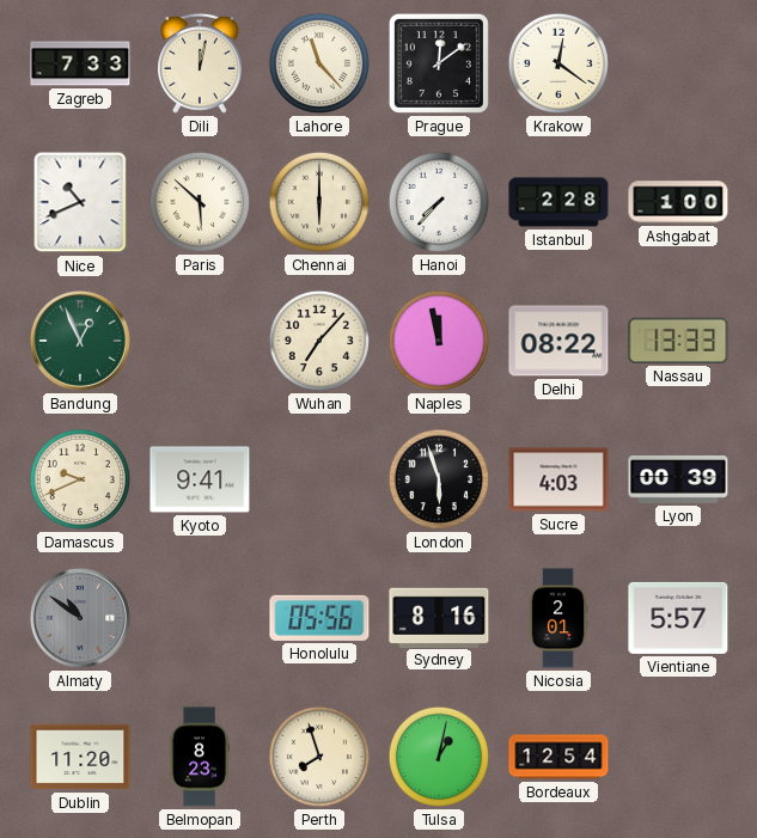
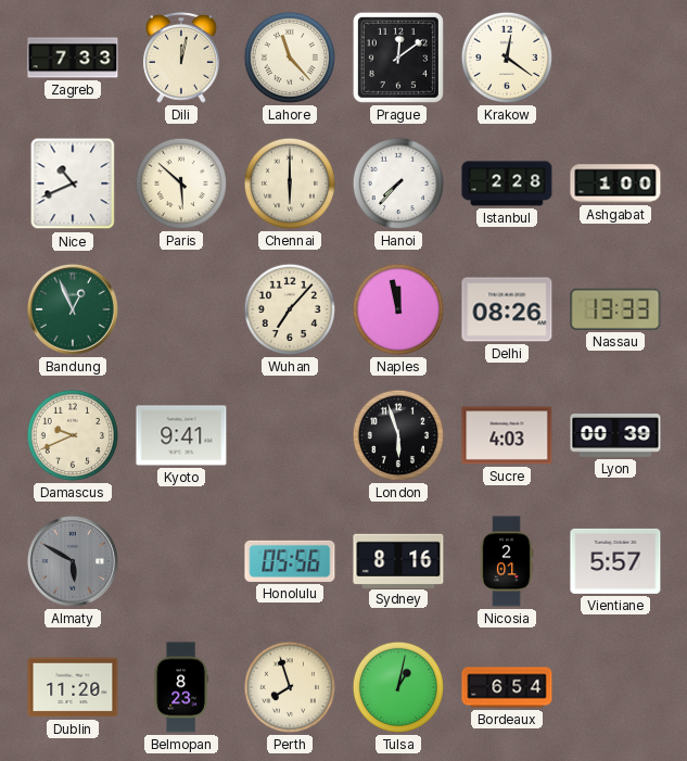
Delhi: 08:22 -> 08:26 (507, 309)
Almaty: 10:51 -> 5:50 (73, 561)
Bordeaux: 12:54 -> 6:54 (507, 687)
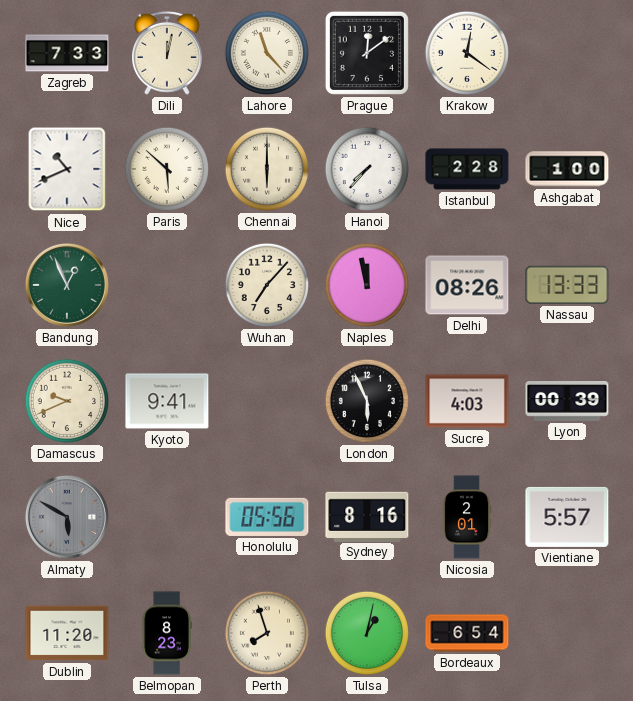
London: 5:57 -> 5:56 (367, 401)
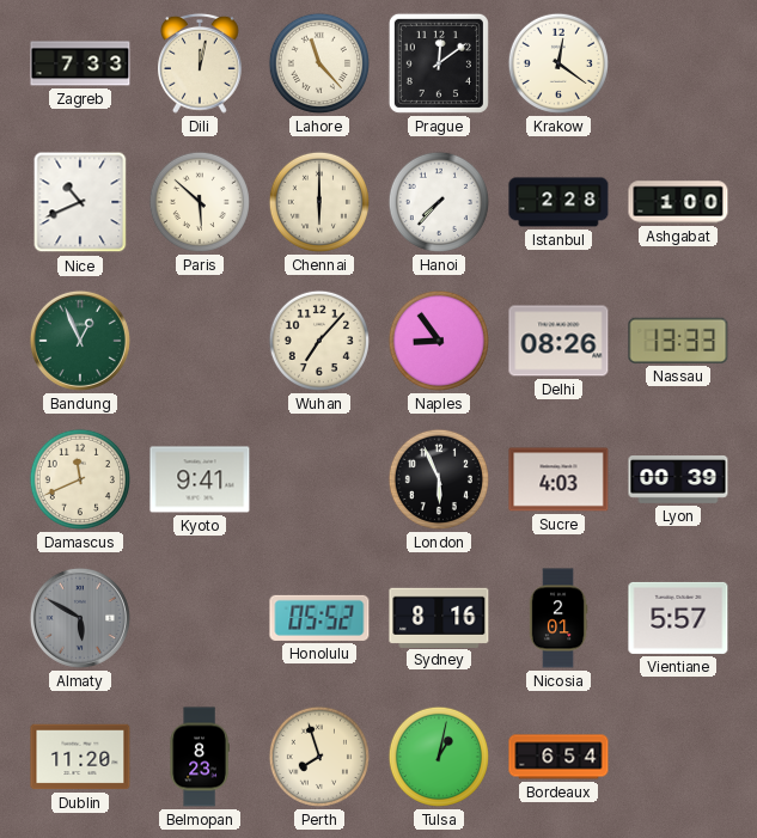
Naples: 11:58 -> 8:54 (439, 341)
Damascus: 9:41 -> 11:41 (80, 479)
Honolulu: 05:56 -> 05:52 (319, 618)
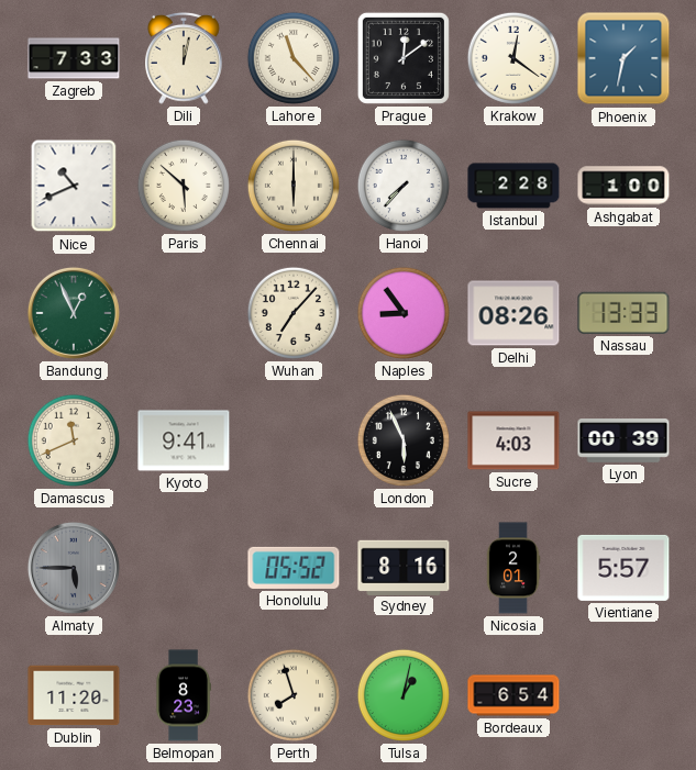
Phoenix: none -> 1:32 (623, 58)
Almaty: 5:50 -> 5:45 (74, 568)
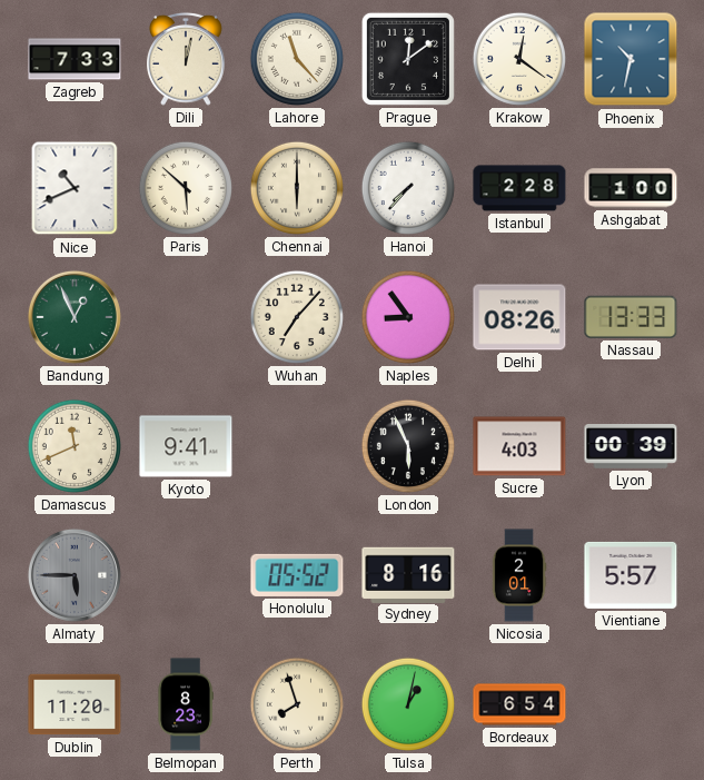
Phoenix: 1:32 -> 10:32 (631, 59)
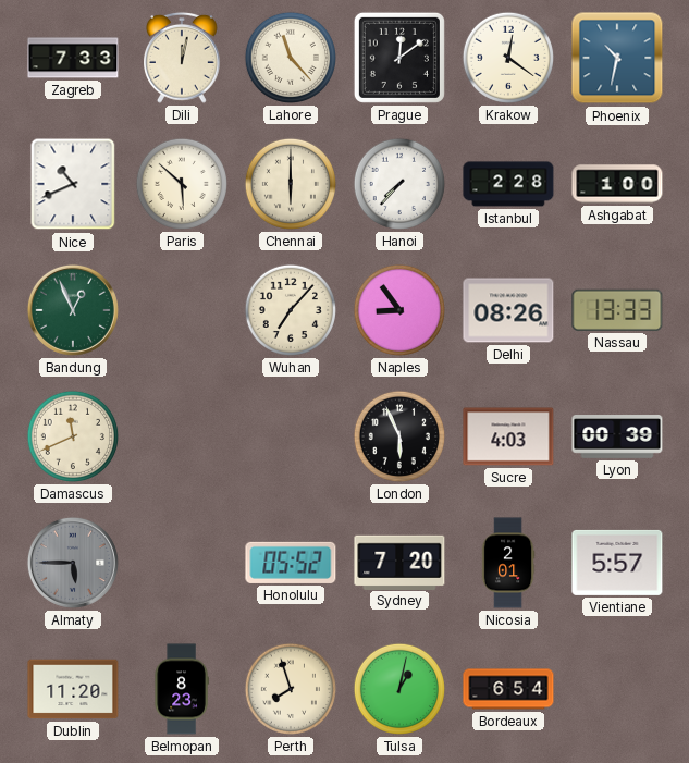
Kyoto: 9:41 -> none (186, 446)
Sydney: 8:16 -> 7:20 (399, 562)
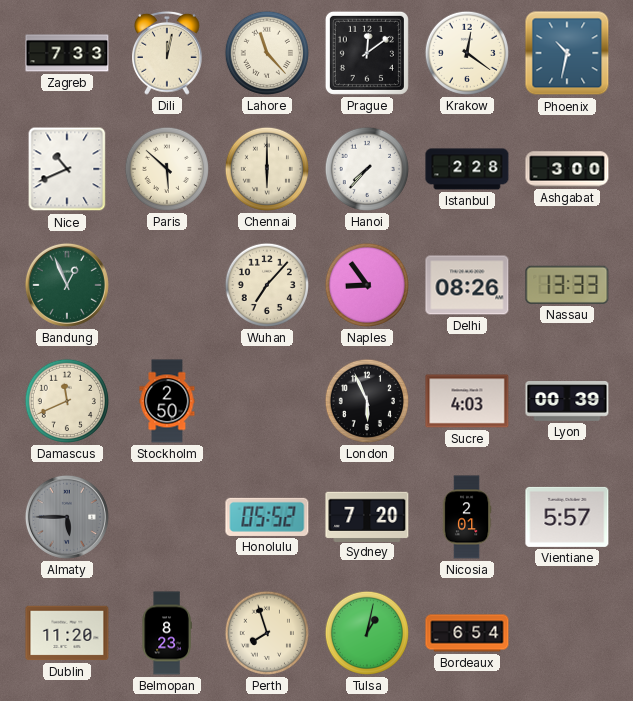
Ashgabat: 1:00 -> 3:00 (567, 169)
Stockholm: none -> 2:50 (167, 401)
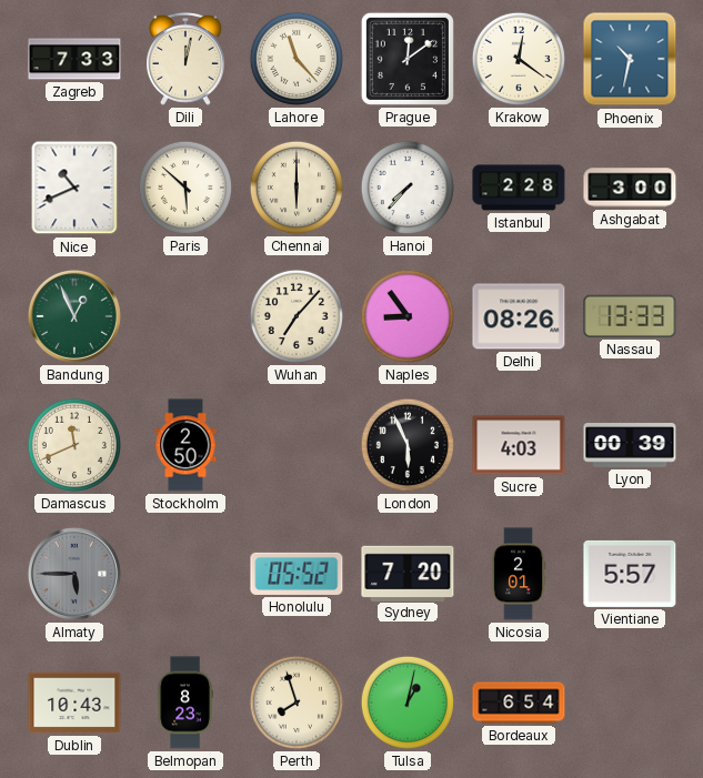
Dublin: 11:20 -> 10:43 (74, 703)
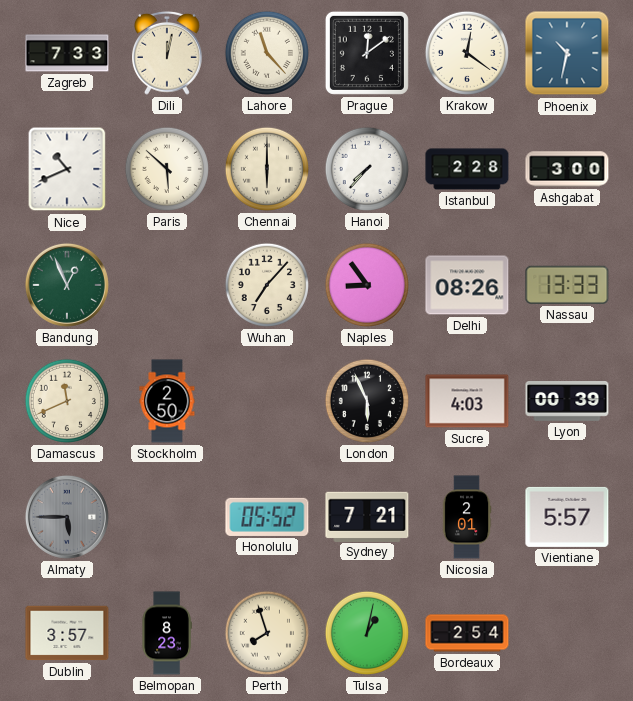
Sydney: 7:20 -> 7:21 (367, 516)
Dublin: 10:43 -> 3:57 (67, 633)
Bordeaux: 6:54 -> 2:54 (467, 633)
